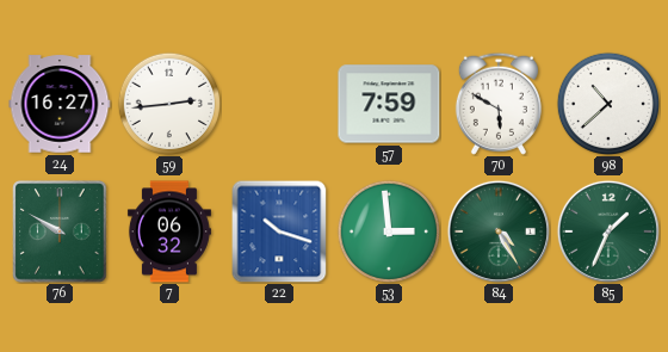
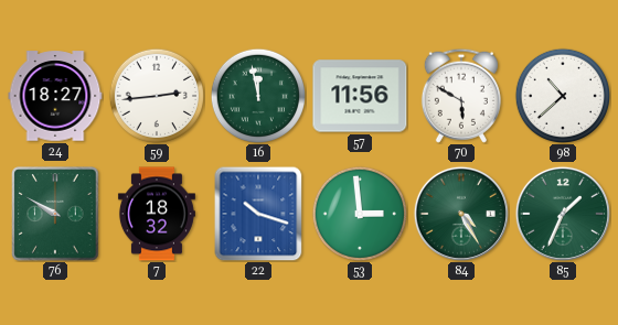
24: 16:27 -> 18:27 (55, 96)
16: none -> 11:58 (257, 95)
57: 7:59 -> 11:56 (360, 96)
7: 06:32 -> 18:32 (157, 214)
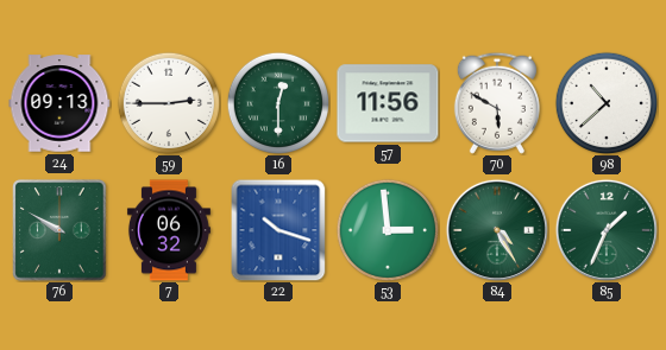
24: 18:27 -> 09:13 (59, 103)
59: 2:44 -> 2:45 (168, 102)
16: 11:58 -> 12:30 (277, 102)
7: 18:32 -> 06:32 (169, 230)
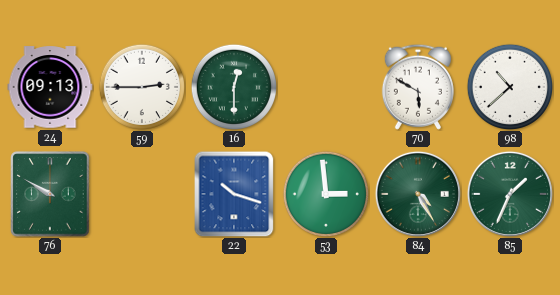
57: 11:56 -> none (388, 103)
7: 06:32 -> none (169, 230)
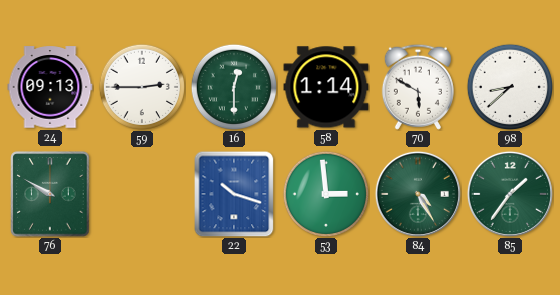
58: none -> 1:14 (326, 87)
98: 10:38 -> 8:38 (509, 86)
85: 1:34 -> 1:36 (510, 194)
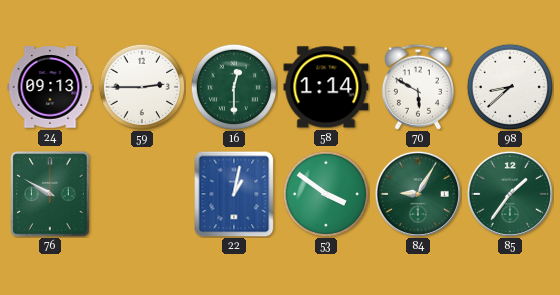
22: 10:18 -> 1:02 (234, 194)
53: 2:59 -> 3:51 (325, 193)
84: 4:25 -> 9:05 (418, 194)
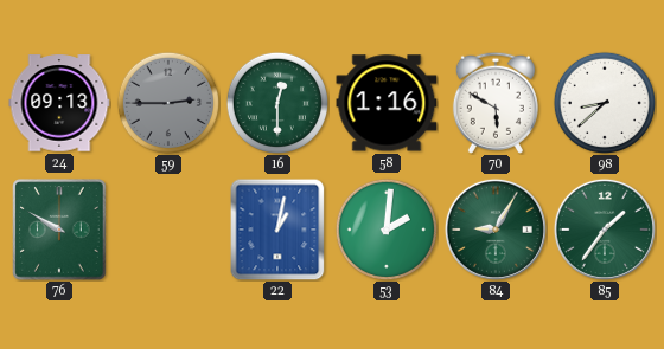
59 dial: white -> grey (167, 102)
58: 1:14 -> 1:16 (387, 103)
53: 3:51 -> 2:01 (385, 228)
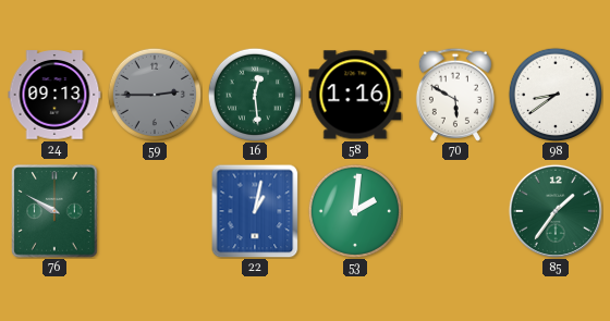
16: 12:30 -> 12:29 (254, 94)
98: 8:38 -> 8:39 (554, 94)
84: 9:05 -> none (496, 230)
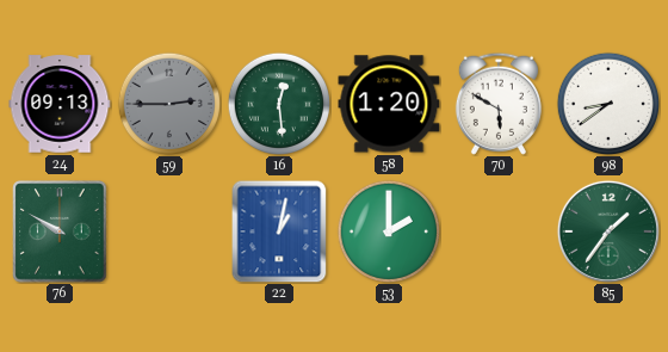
58: 1:16 -> 1:20 (389, 104)
53: 2:01 -> 2:00 (388, 230)
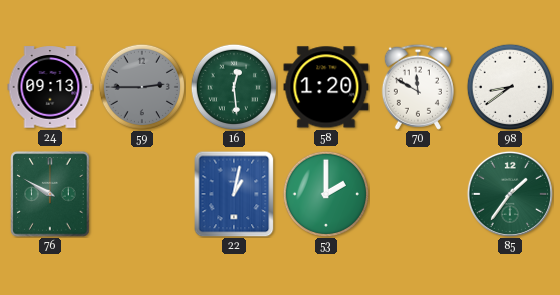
70: 5:50 -> 11:50 (418, 87)
